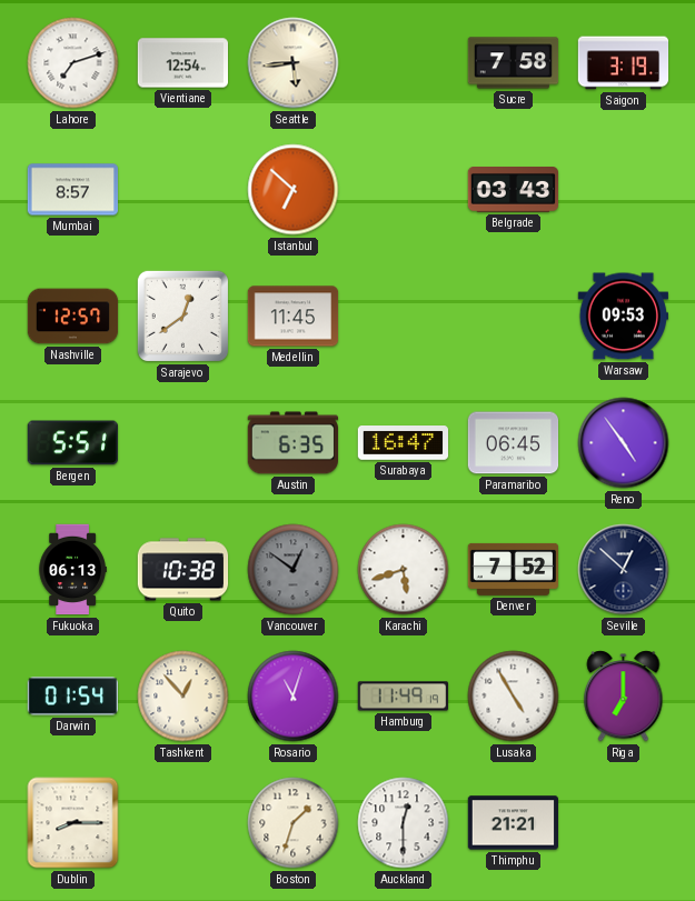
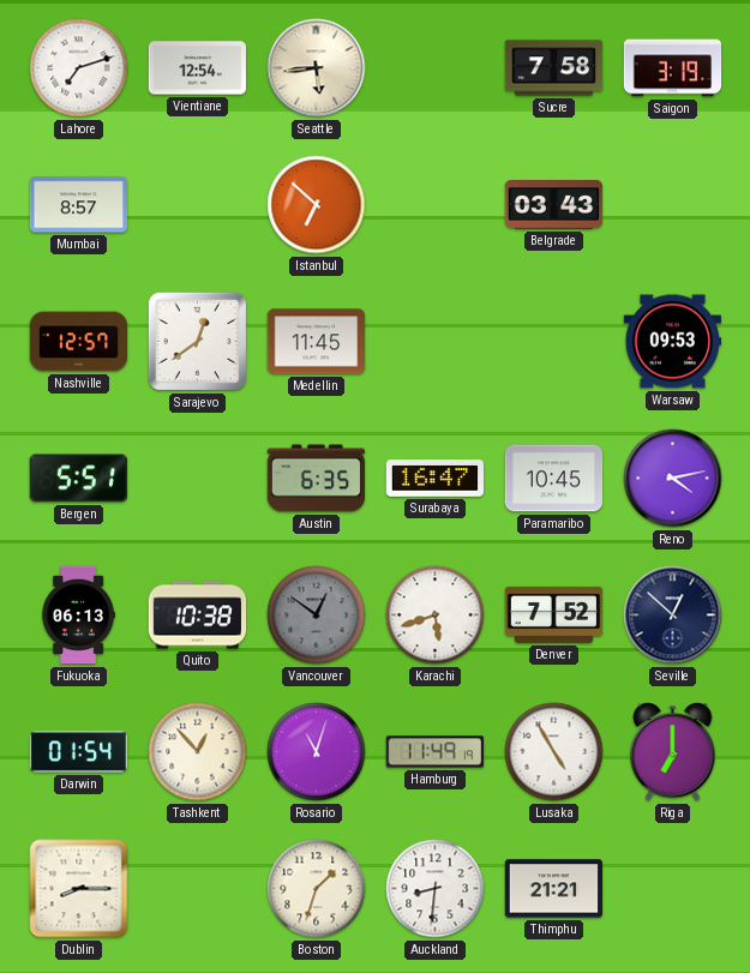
Paramaribo: 06:45 -> 10:45 (554, 479)
Reno: 4:54 -> 4:13 (673, 479)
Auckland: 12:30 -> 8:31 (436, 889)
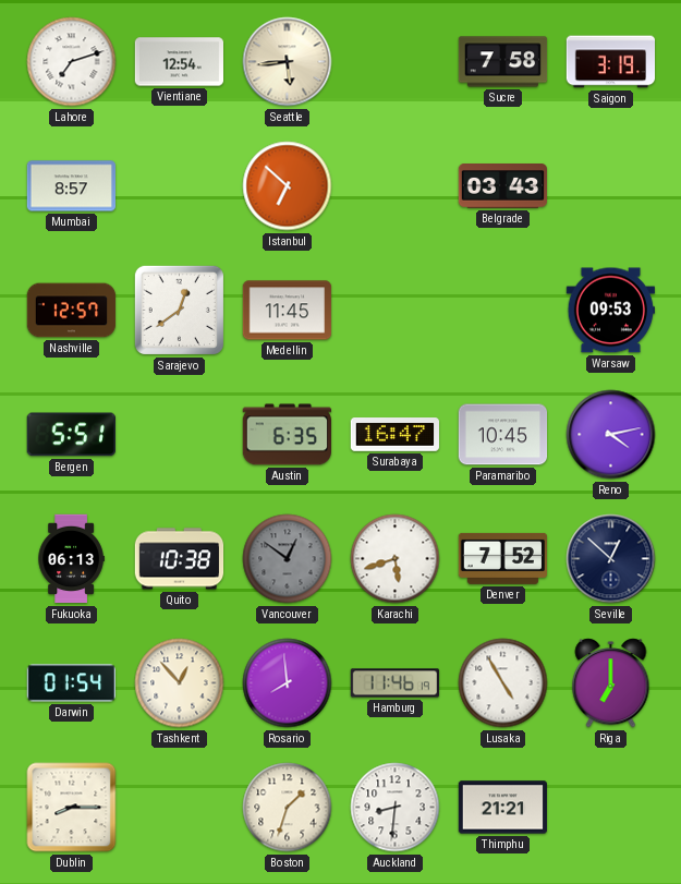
Rosario: 11:03 -> 7:59 (288, 683)
Hamburg: 11:49 -> 11:46 (394, 683)
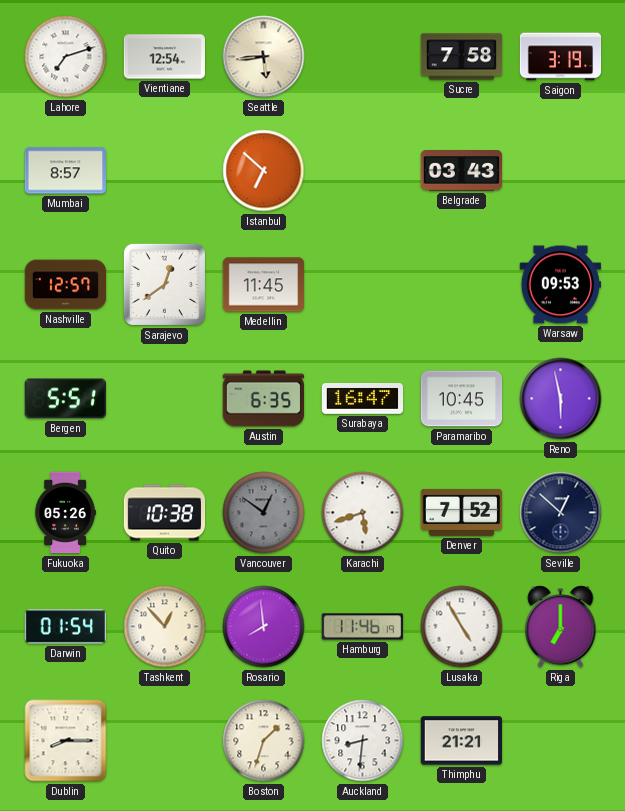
Reno: 4:13 -> 5:58 (561, 399)
Fukuoka: 06:13 -> 05:26 (65, 513)
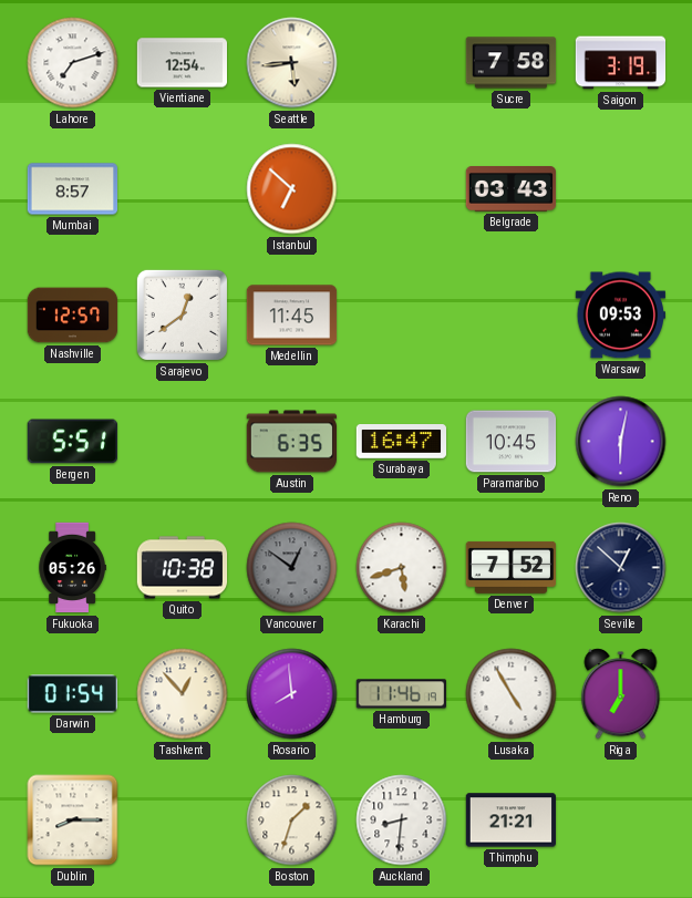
Reno: 5:58 -> 6:02 (621, 442)
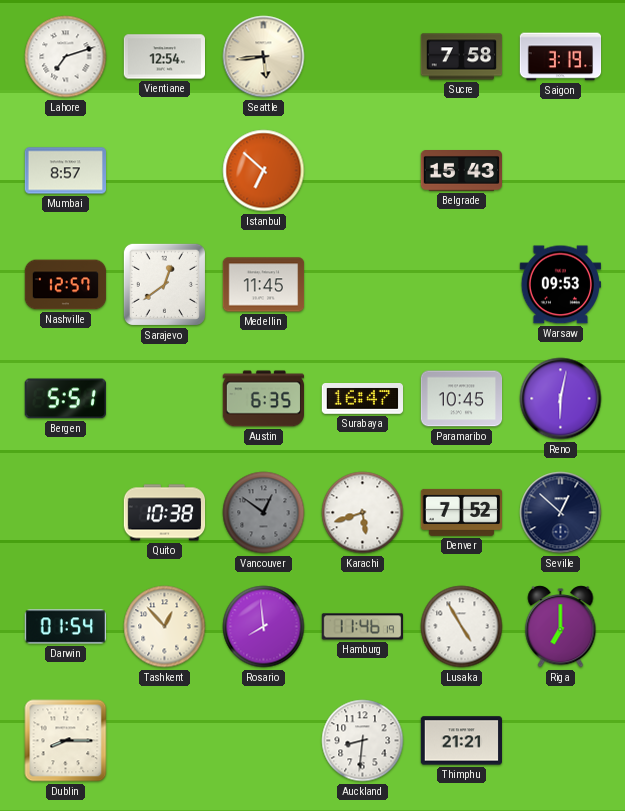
Belgrade: 03:43 -> 15:43 (461, 171)
Fukuoka: 05:26 -> none (72, 568)
Boston: 1:33 -> none (292, 820)
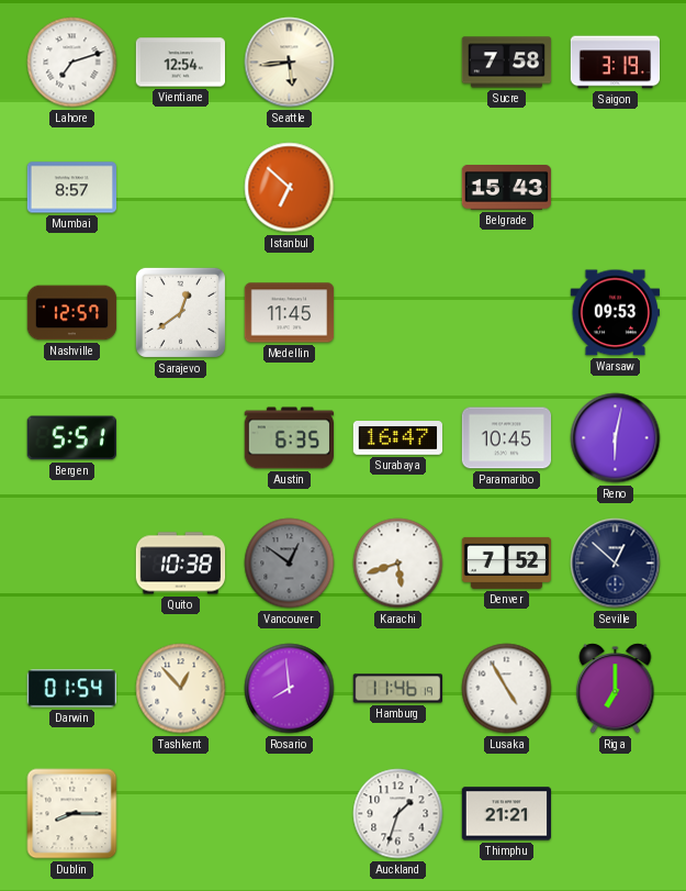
Auckland: 8:31 -> 1:33 (398, 814)
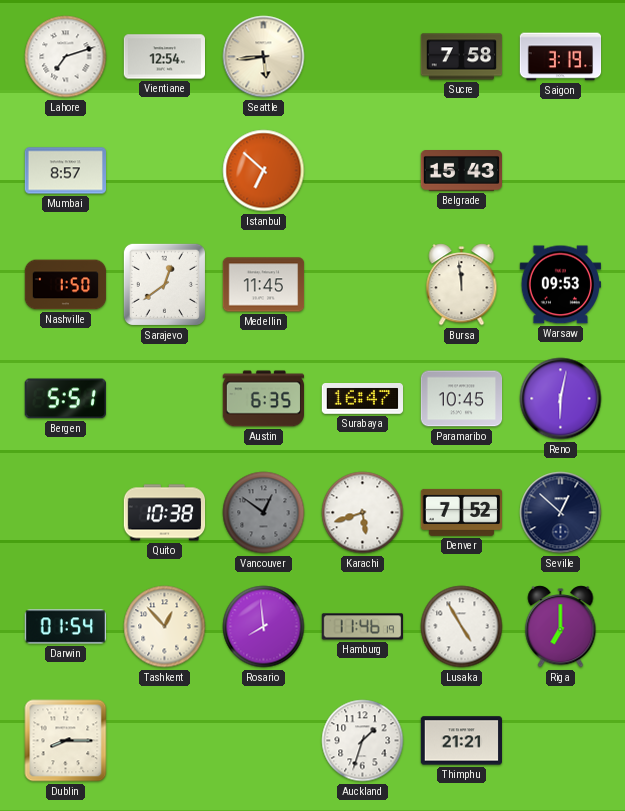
Nashville: 12:57 -> 1:50 (66, 285)
Bursa: none -> 11:59 (462, 285)
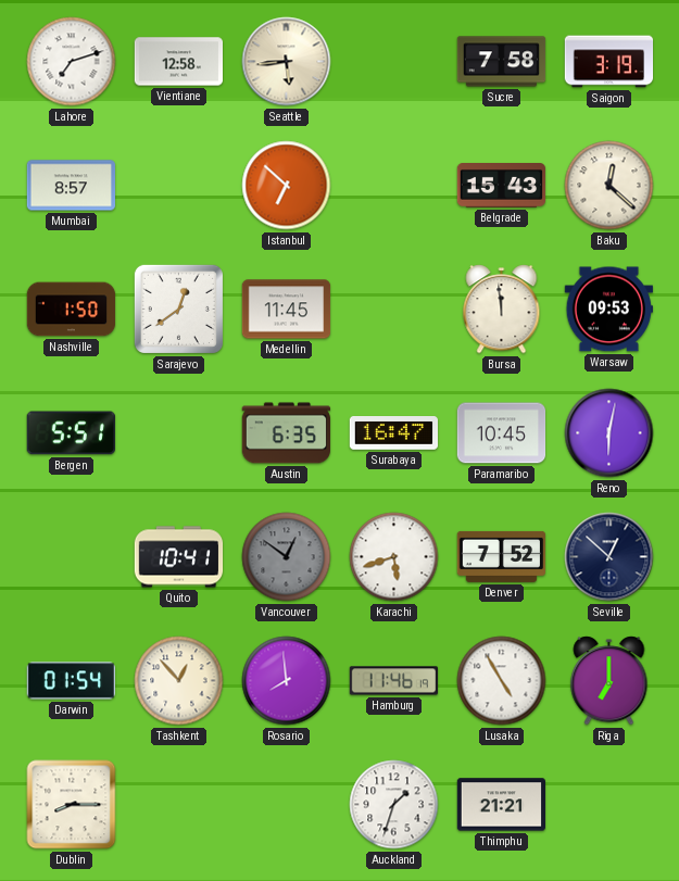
Vientiane: 12:54 -> 12:58 (179, 62)
Baku: none -> 12:22 (609, 186)
Quito: 10:38 -> 10:41 (179, 557)
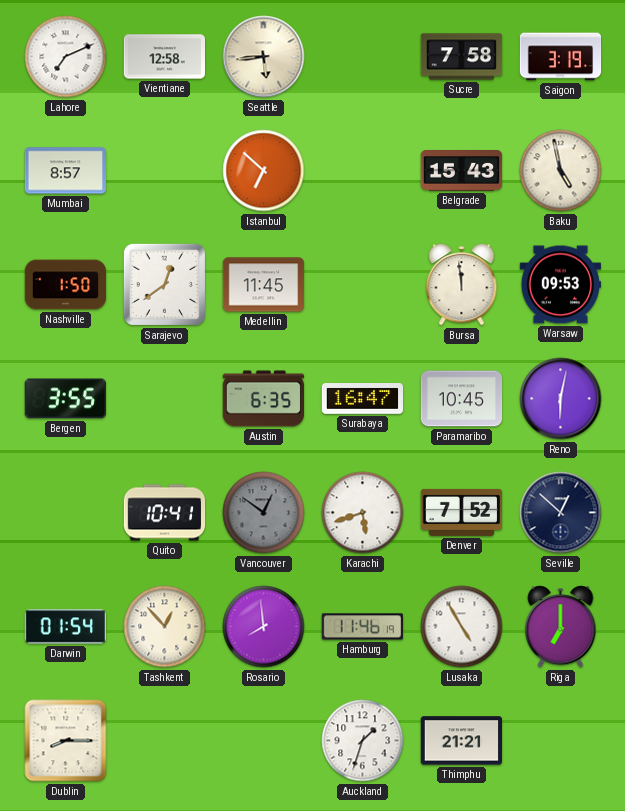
Lahore: 7:12 -> 7:11 (66, 57)
Baku: 12:22 -> 4:58 (561, 171)
Bergen: 5:51 -> 3:55 (65, 399)
